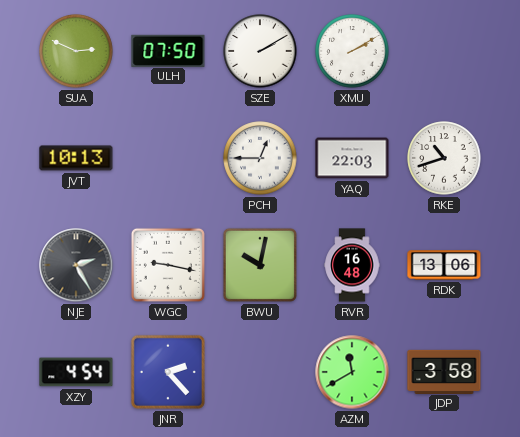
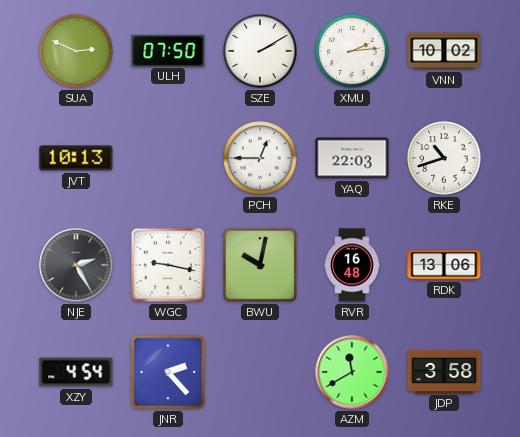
XMU: 2:10 -> 2:14 (352, 51)
VNN: none -> 10:02 (444, 51)
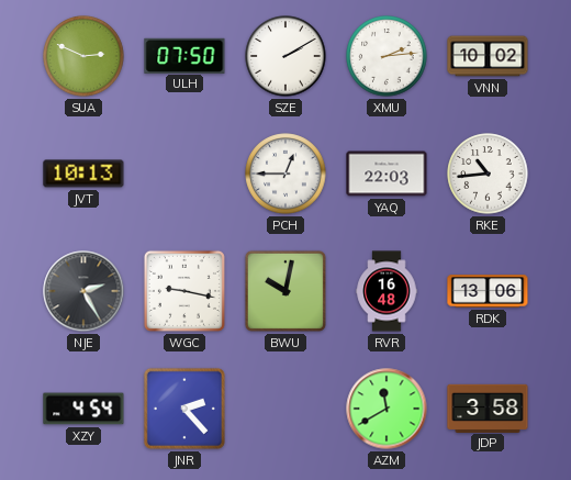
RKE: 10:42 -> 10:44 (488, 174)
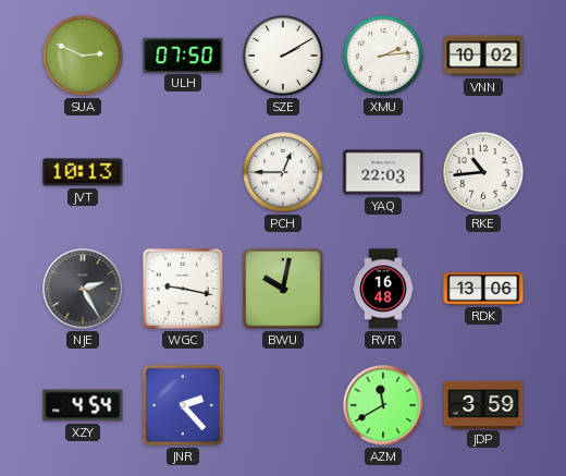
JDP: 3:58 -> 3:59 (483, 404)
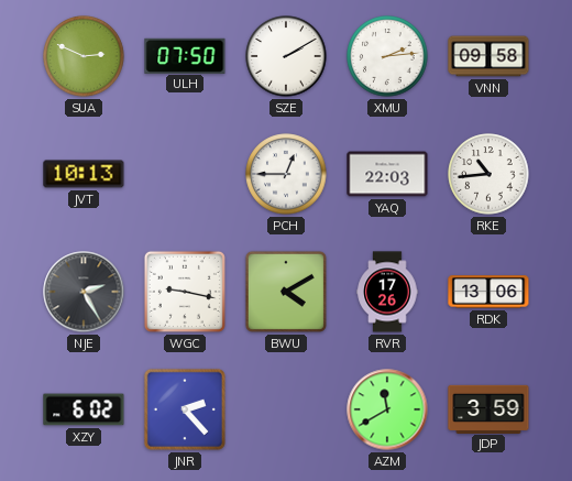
VNN: 10:02 -> 09:58 (488, 56)
BWU: 10:02 -> 4:10 (286, 292)
RVR: 16:48 -> 17:26 (387, 292)
XZY: 4:54 -> 6:02 (84, 409)
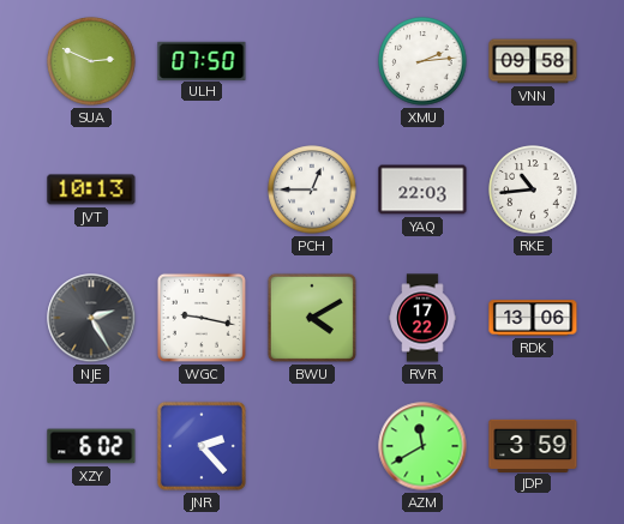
SZE: 2:10 -> none (286, 56)
RVR: 17:26 -> 17:22 (422, 318)
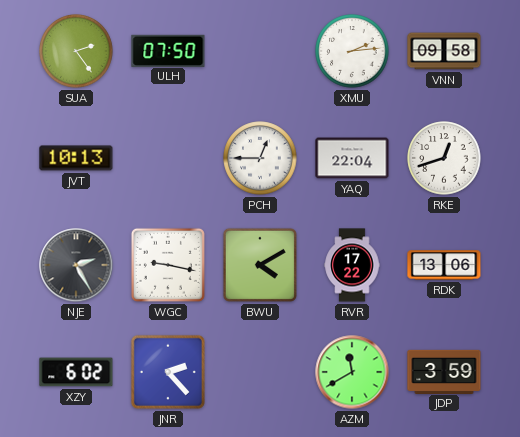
SUA: 2:49 -> 2:24 (76, 51)
YAQ: 22:03 -> 22:04 (352, 158)
RKE: 10:44 -> 12:42 (444, 158)
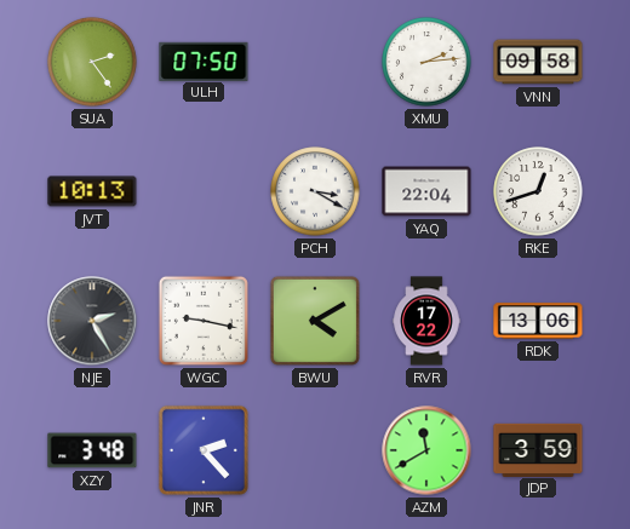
PCH: 12:45 -> 3:20 (315, 191)
XZY: 6:02 -> 3:48 (92, 450)
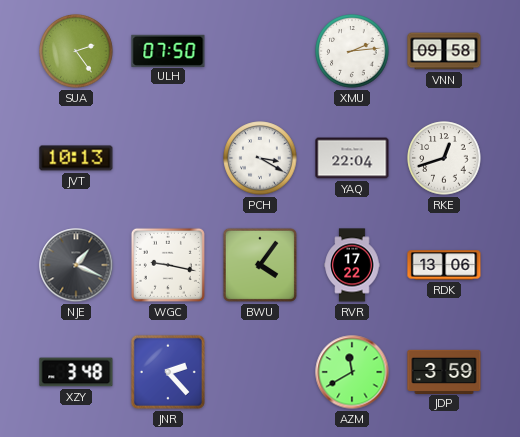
NJE: 2:25 -> 1:19 (76, 265)
BWU: 4:10 -> 4:06 (260, 265)
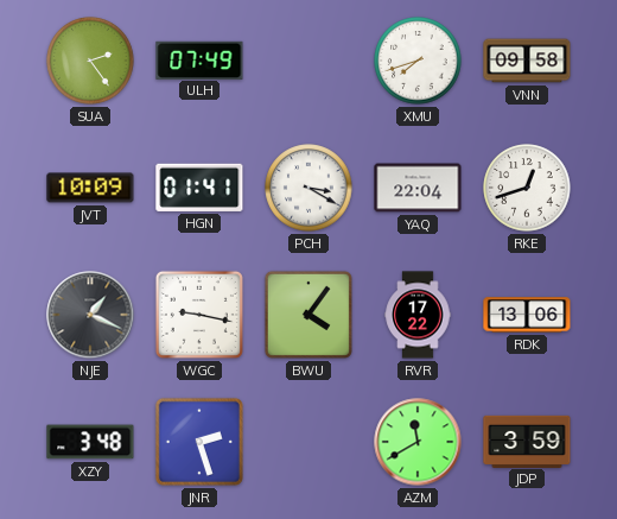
ULH: 07:50 -> 07:49 (199, 59)
XMU: 2:14 -> 7:42 (418, 61)
JVT: 10:13 -> 10:09 (90, 188)
HGN: none -> 01:41 (199, 188)
JNR: 2:23 -> 2:27 (199, 442)
